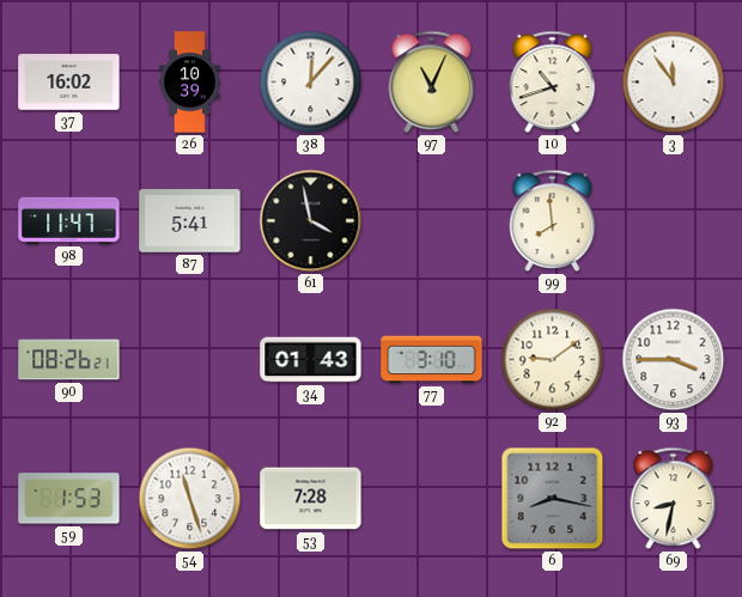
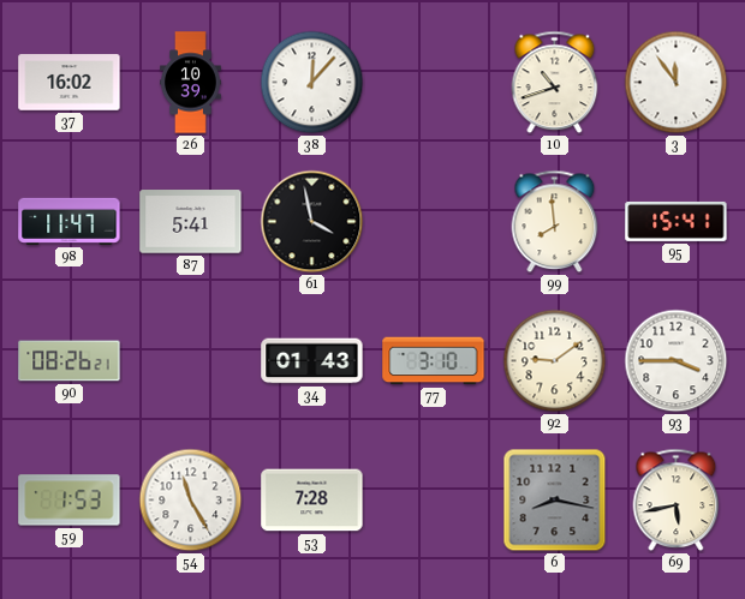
97: 11:04 -> none (432, 83)
95: none -> 15:41 (677, 221)
54: 11:27 -> 11:25 (191, 501)
69: 8:32 -> 5:43 (677, 501)
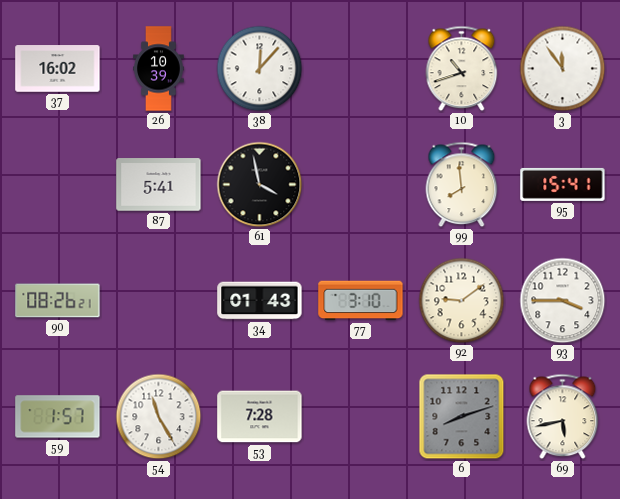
98: 11:47 -> none (70, 221)
59: 1:53 -> 1:57 (58, 417)
6: 8:17 -> 8:12 (462, 417)
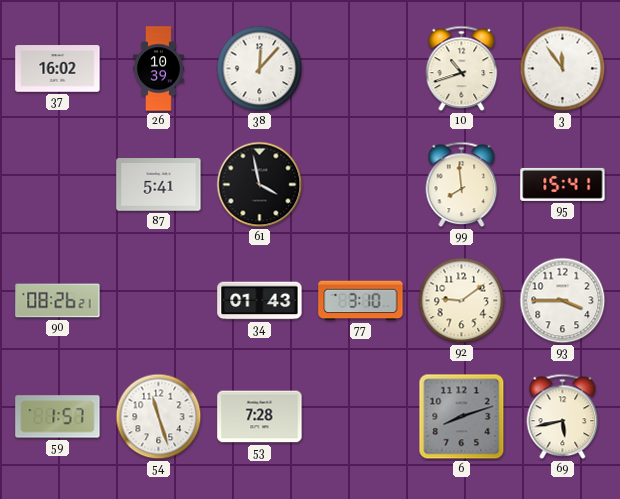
54: 11:25 -> 11:27 (159, 417)
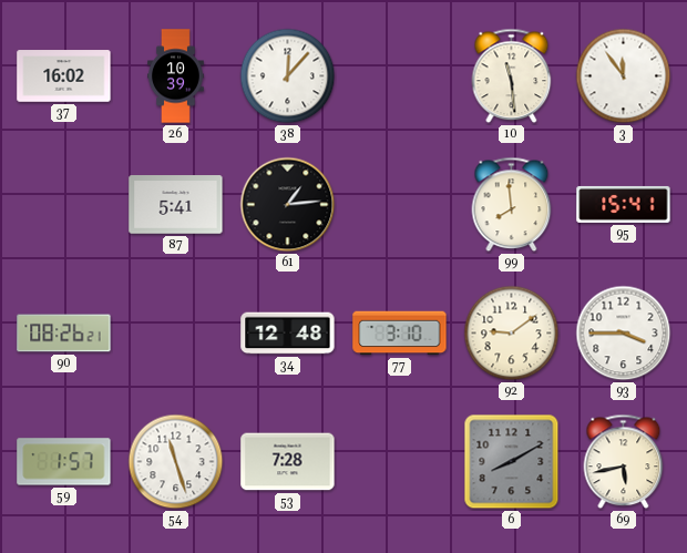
10: 10:42 -> 11:29 (512, 76)
61: 3:58 -> 1:14 (288, 205)
34: 01:43 -> 12:48 (288, 334)
6: 8:12 -> 8:10 (512, 462)
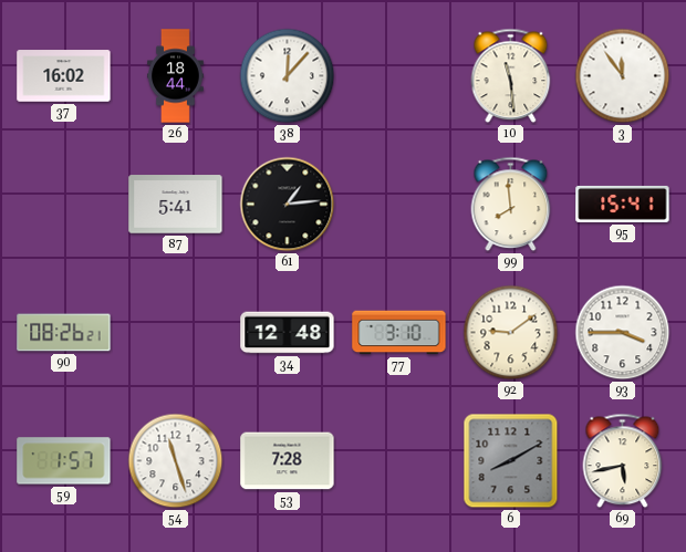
26: 10:39 -> 18:44 (176, 76)
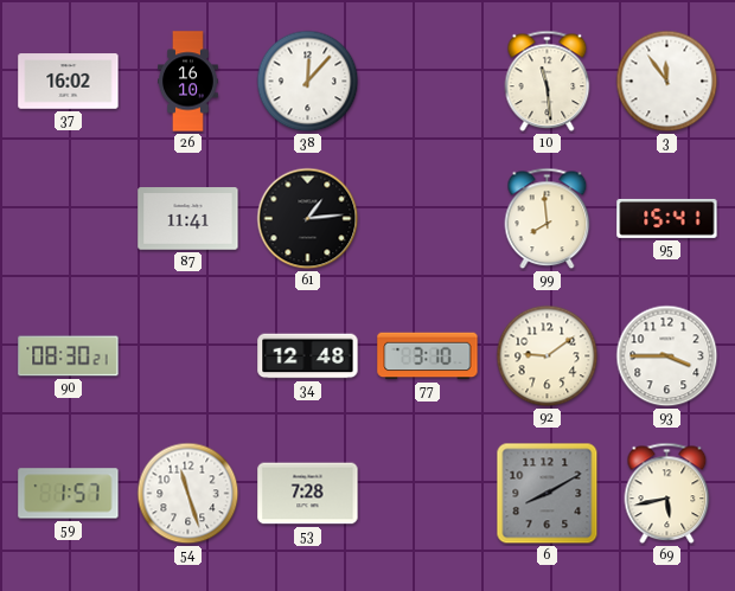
26: 18:44 -> 16:10 (188, 82)
87: 5:41 -> 11:41 (188, 219)
90: 08:26 -> 08:30 (69, 356)
